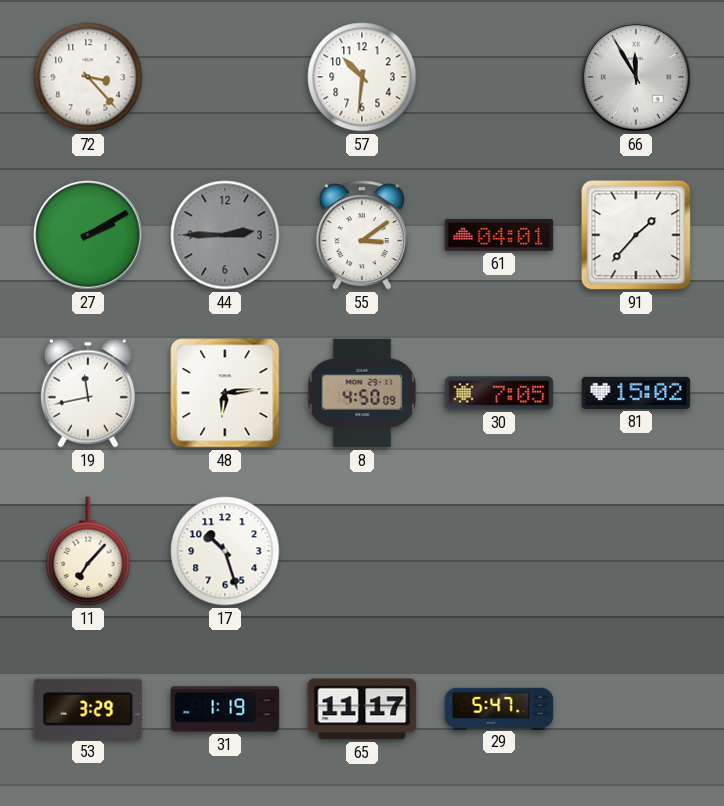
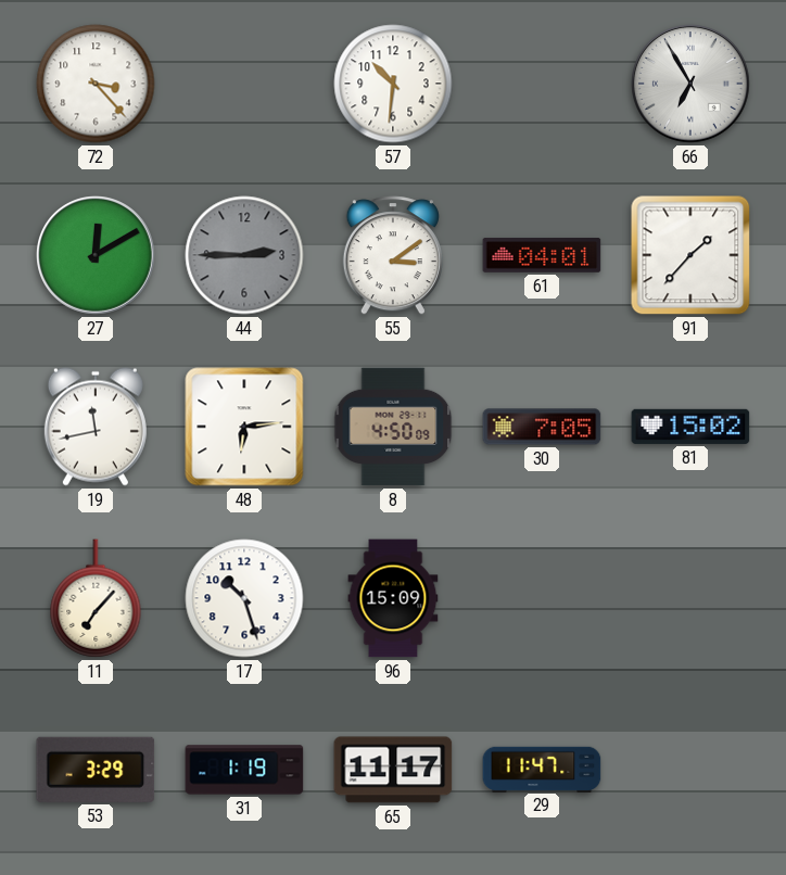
66: 11:55 -> 6:55 (692, 85)
27: 2:10 -> 12:10 (97, 256)
96: none -> 15:09 (393, 598)
29: 5:47 -> 11:47 (542, 769)
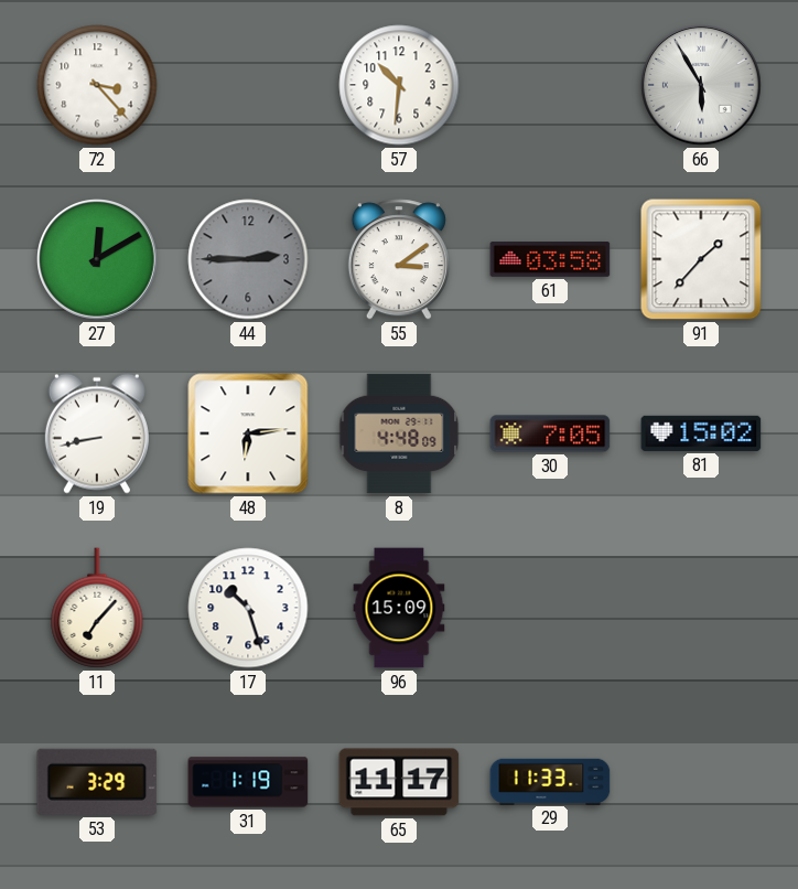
66: 6:55 -> 5:55 (702, 86)
61: 04:01 -> 03:58 (550, 259)
19: 11:43 -> 8:43 (97, 433)
8: 4:50 -> 4:48 (399, 433)
29: 11:47 -> 11:33 (550, 781)
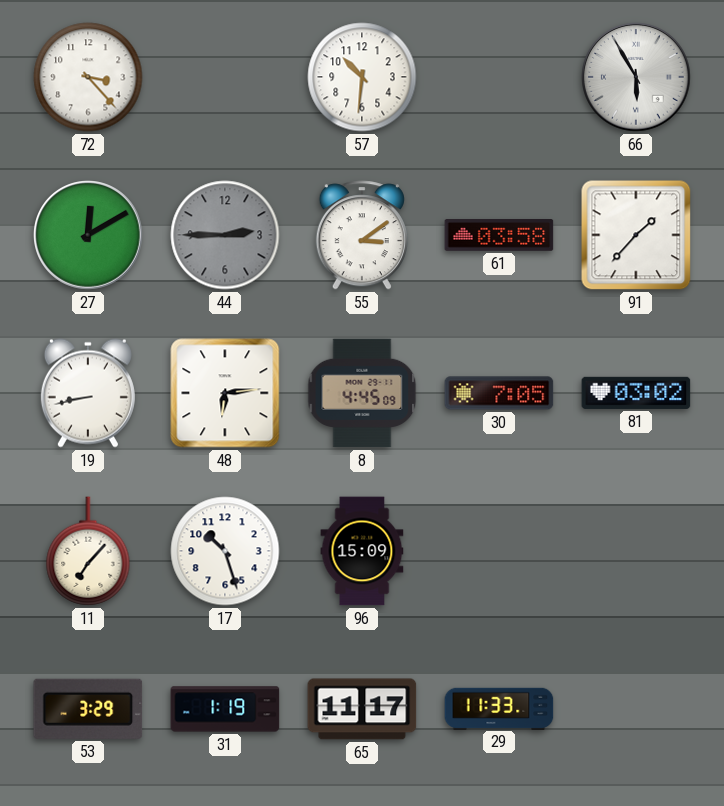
8: 4:48 -> 4:45 (362, 393)
81: 15:02 -> 03:02 (636, 393)
